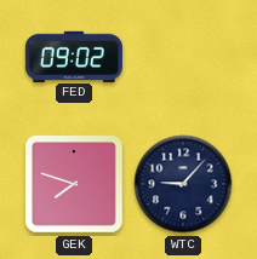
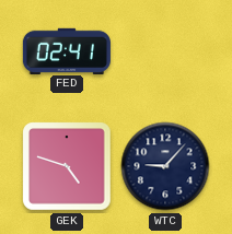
FED: 09:02 -> 02:41 (67, 50)
GEK: 7:48 -> 4:48 (67, 166)
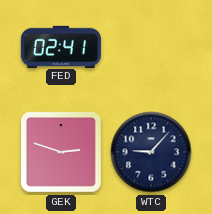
GEK: 4:48 -> 2:48 (61, 152)
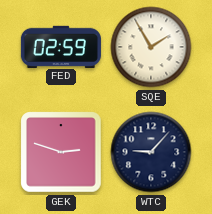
FED: 02:41 -> 02:59 (61, 46)
SQE: none -> 1:55 (151, 47)
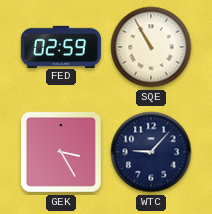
SQE: 1:55 -> 10:55 (151, 47)
GEK: 2:48 -> 3:25 (61, 152)
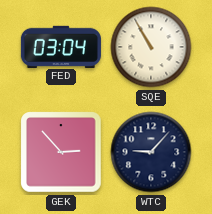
FED: 02:59 -> 03:04 (61, 46)
GEK: 3:25 -> 2:53 (61, 152)
